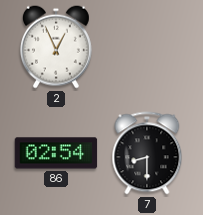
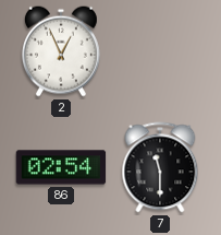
7: 8:30 -> 11:30 (160, 167)
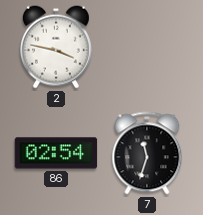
2: 12:56 -> 3:47 (56, 47)
7: 11:30 -> 11:33 (147, 153)
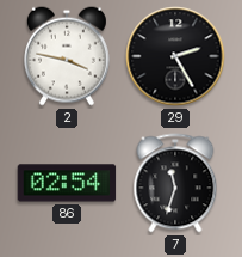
29: none -> 2:25 (175, 56)
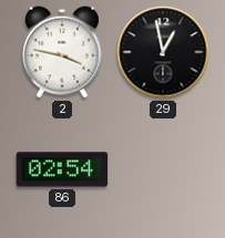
29: 2:25 -> 12:58 (163, 52)
7: 11:33 -> none (175, 183)
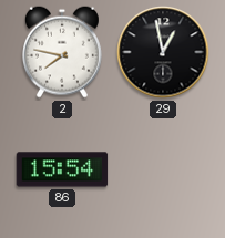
2: 3:47 -> 7:47 (62, 52)
86: 02:54 -> 15:54 (62, 169)
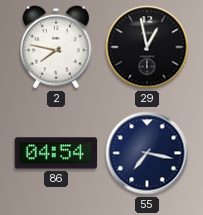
86: 15:54 -> 04:54 (56, 153)
55: none -> 7:17 (147, 153)
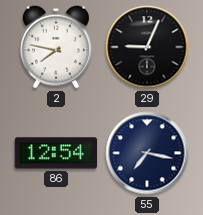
29: 12:58 -> 9:04 (147, 47)
86: 04:54 -> 12:54 (56, 153)
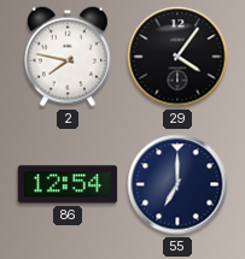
29: 9:04 -> 4:06 (177, 57)
55: 7:17 -> 7:00 (177, 184)
